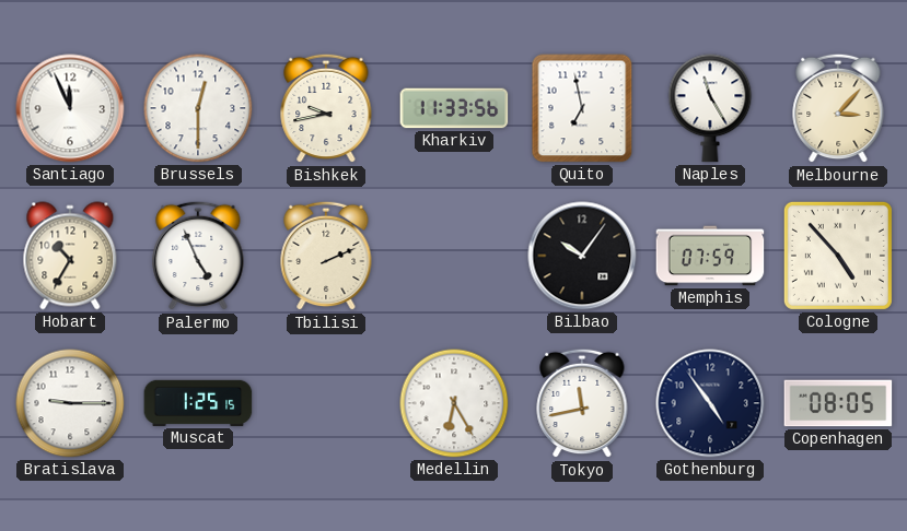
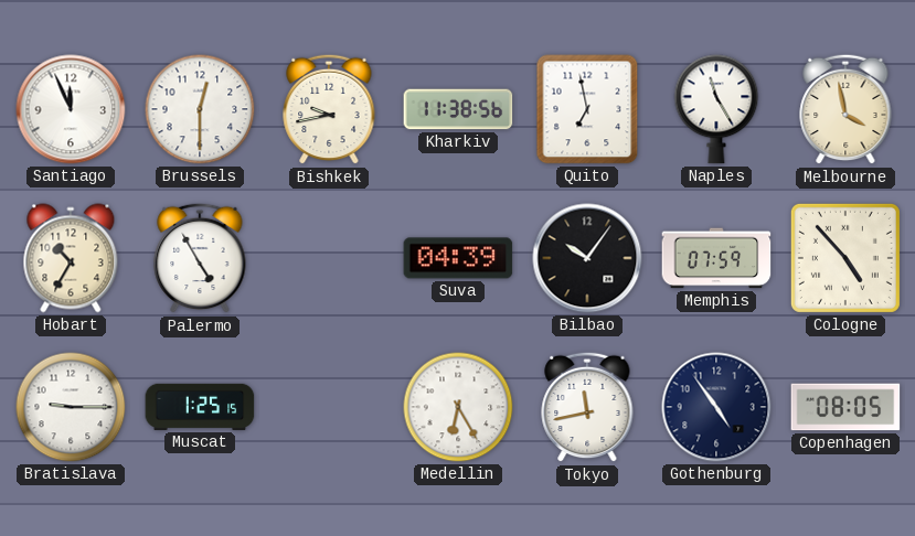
Kharkiv: 11:33 -> 11:38 (458, 109)
Melbourne: 3:07 -> 3:58 (845, 109)
Palermo: 4:56 -> 4:55 (200, 258)
Tbilisi: 2:11 -> none (326, 256)
Suva: none -> 04:39 (458, 258)
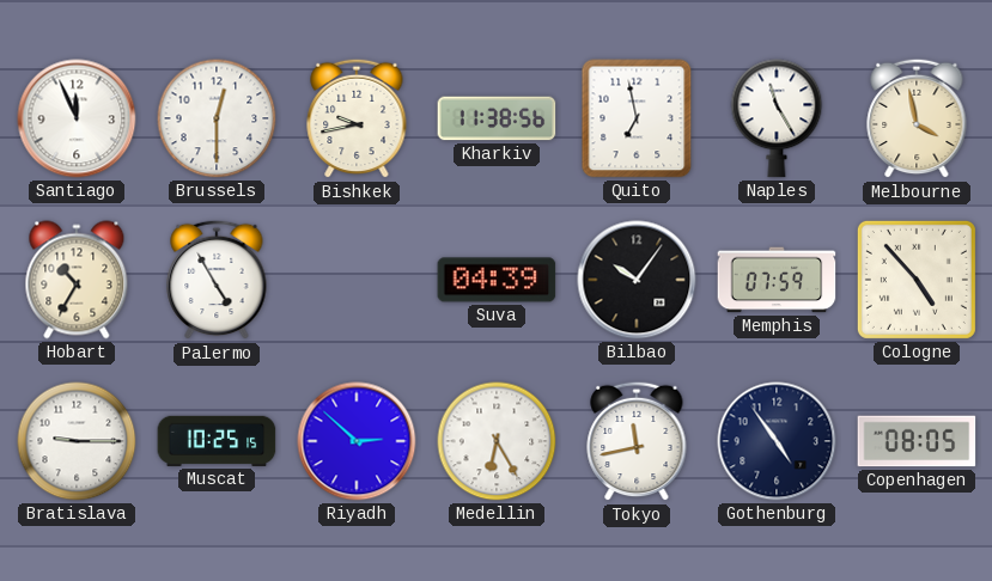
Muscat: 1:25 -> 10:25 (217, 441)
Riyadh: none -> 2:52 (357, 441)
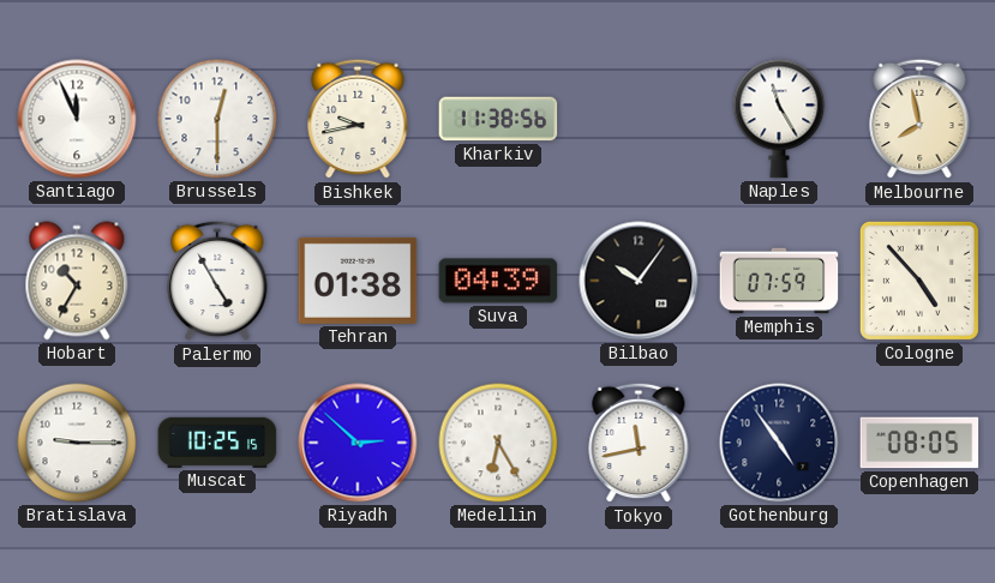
Quito: 6:58 -> none (637, 118)
Melbourne: 3:58 -> 7:58 (919, 119)
Tehran: none -> 01:38 (358, 281)
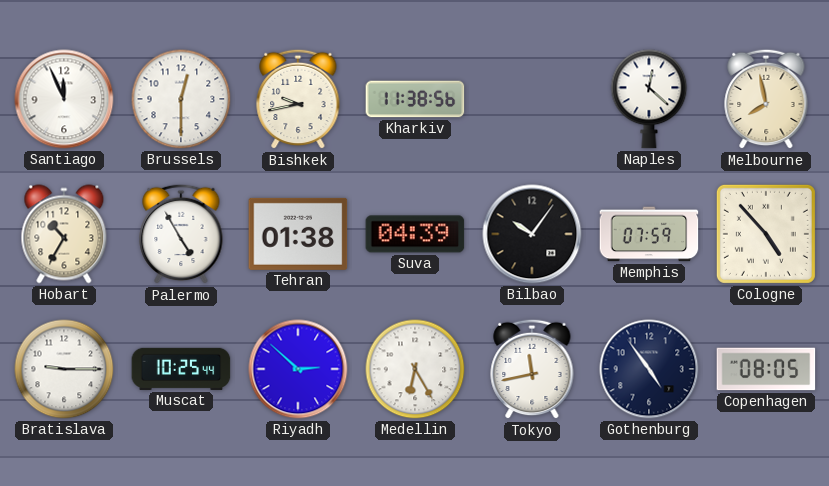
Naples: 11:25 -> 12:22 (649, 99)
Muscat: 10:25:15 -> 10:25:44 (181, 369)
